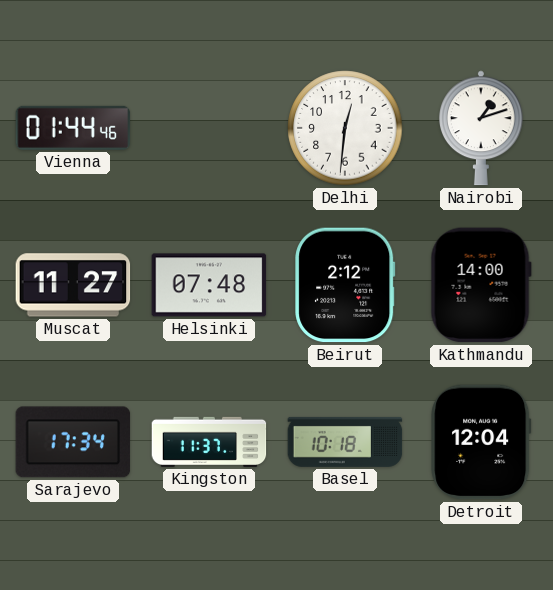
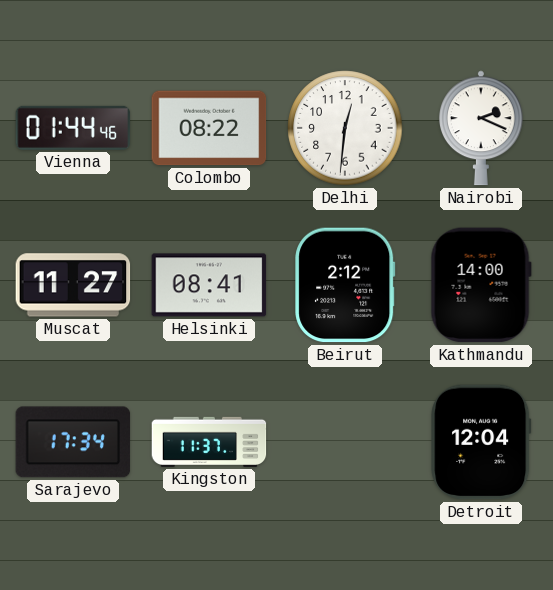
Colombo: none -> 08:22 (209, 128)
Nairobi: 1:12 -> 2:19 (481, 128)
Helsinki: 07:48 -> 08:41 (209, 285)
Basel: 10:18 -> none (345, 442)
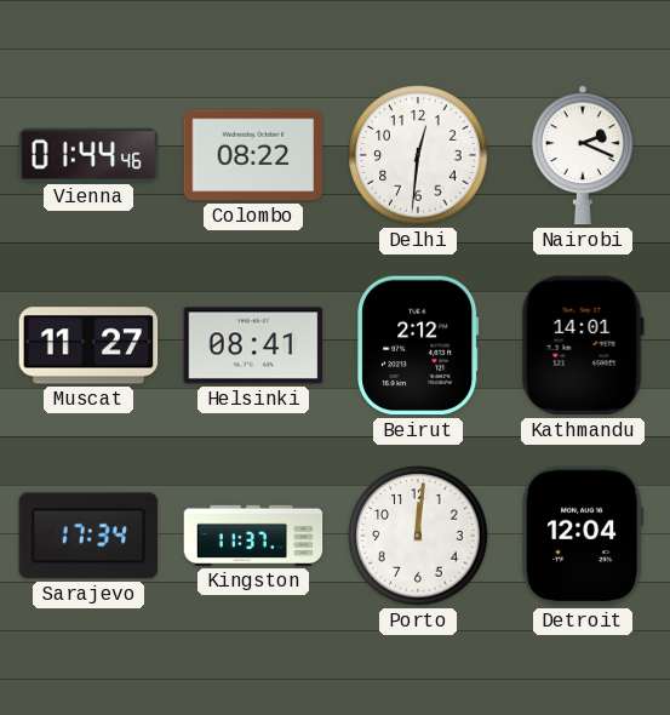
Kathmandu: 14:00 -> 14:01 (583, 345)
Porto: none -> 12:01 (418, 536)
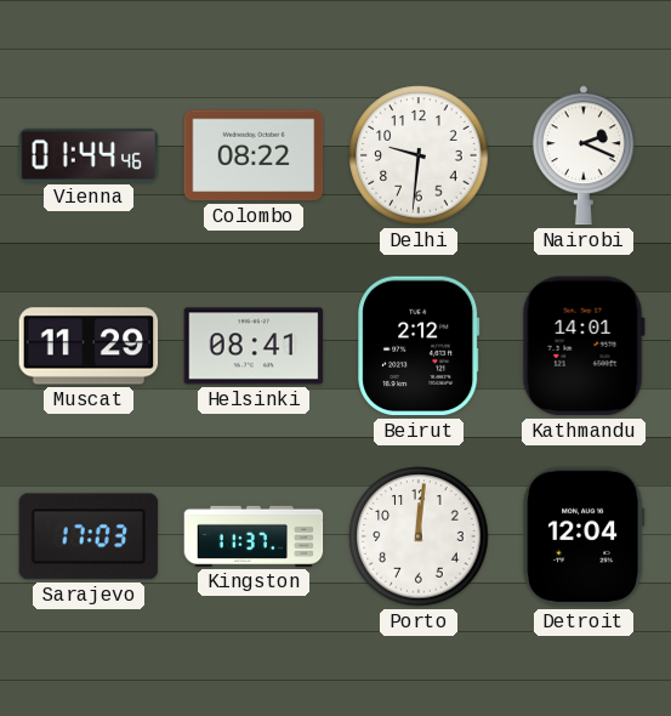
Delhi: 12:31 -> 9:31 (419, 155)
Muscat: 11:27 -> 11:29 (89, 346)
Sarajevo: 17:34 -> 17:03 (89, 536)
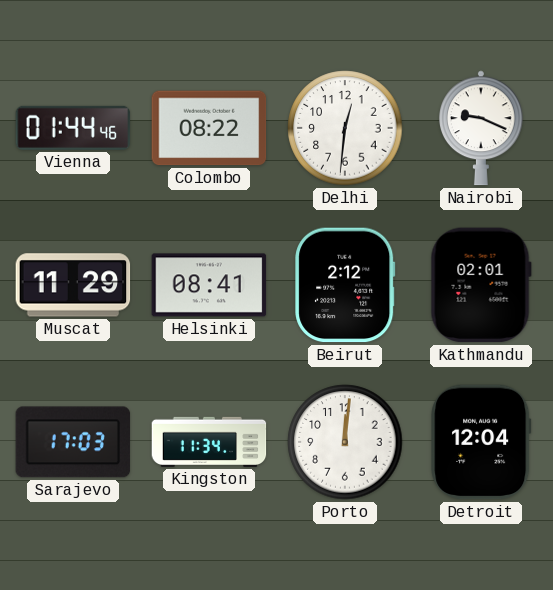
Delhi: 9:31 -> 12:31 (345, 128)
Nairobi: 2:19 -> 9:19 (481, 128)
Kathmandu: 14:01 -> 02:01 (481, 285)
Kingston: 11:37 -> 11:34 (209, 442)
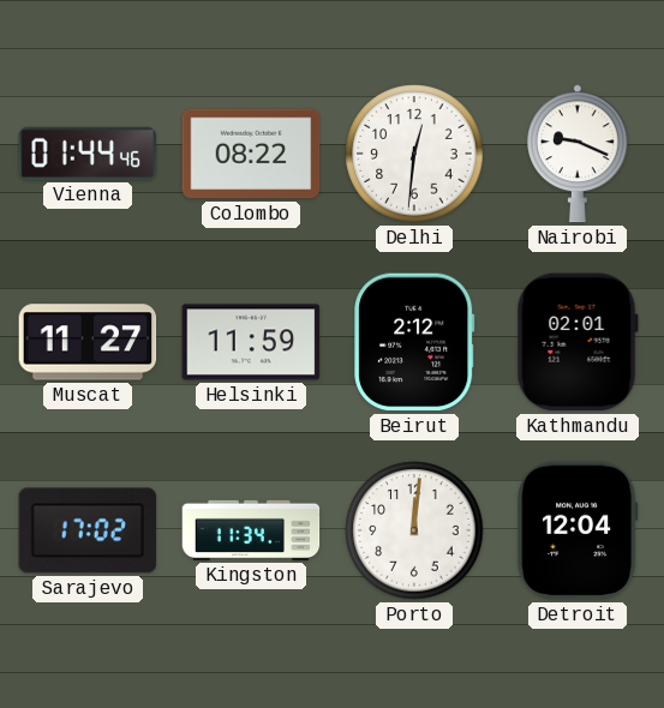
Muscat: 11:29 -> 11:27 (88, 342)
Helsinki: 08:41 -> 11:59 (251, 342)
Sarajevo: 17:03 -> 17:02 (88, 530)
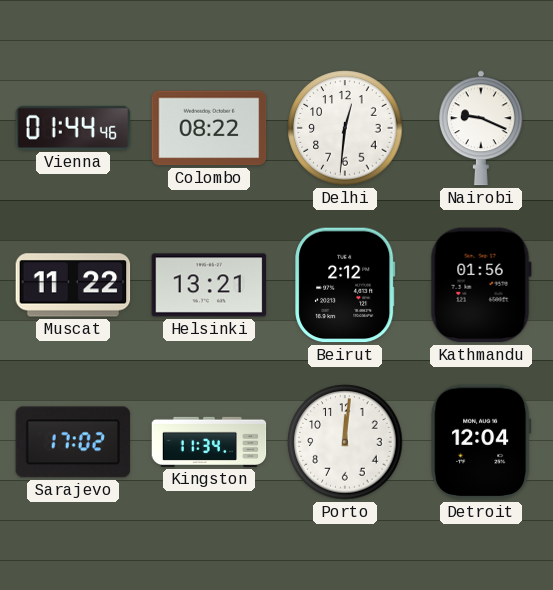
Muscat: 11:27 -> 11:22 (73, 285)
Helsinki: 11:59 -> 13:21 (209, 285)
Kathmandu: 02:01 -> 01:56 (481, 285)
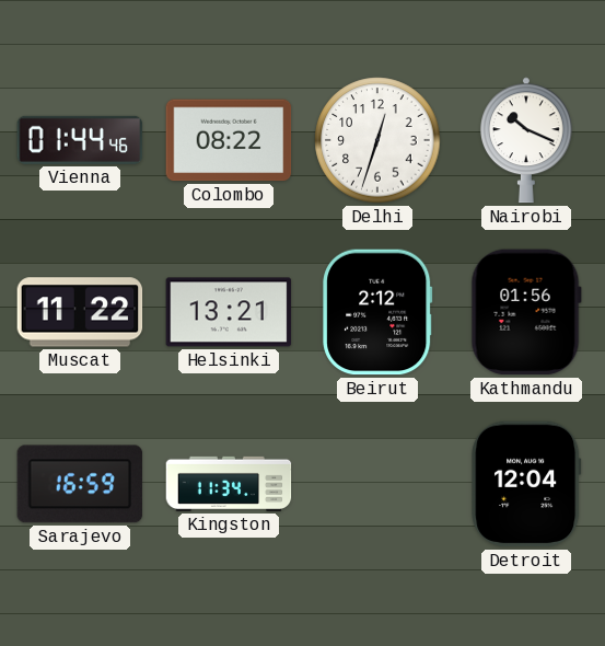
Delhi: 12:31 -> 12:33 (377, 140)
Nairobi: 9:19 -> 10:19 (526, 140)
Sarajevo: 17:02 -> 16:59 (80, 484)
Porto: 12:01 -> none (345, 442)
